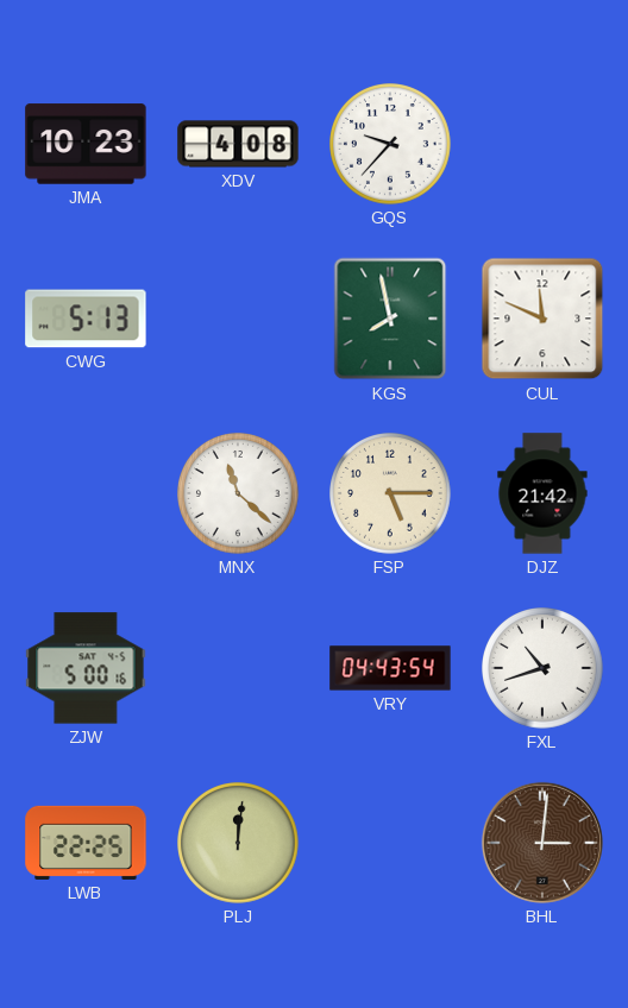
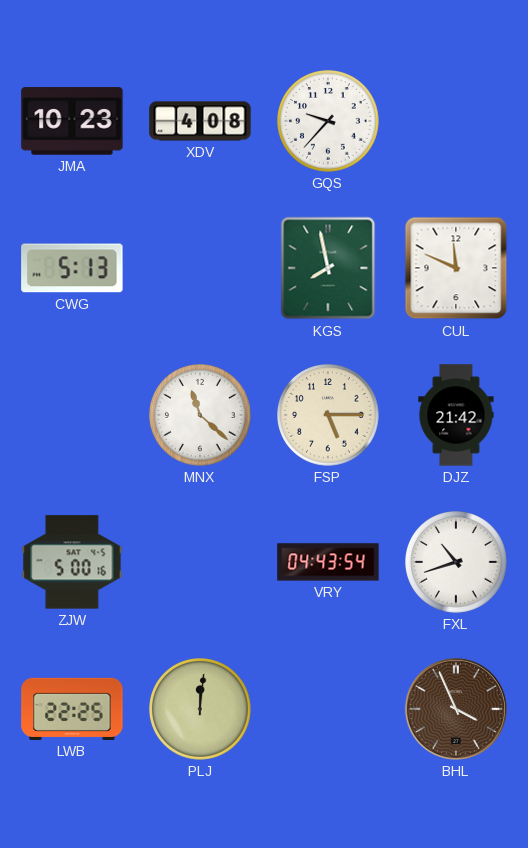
BHL: 3:01 -> 3:56 (456, 709)
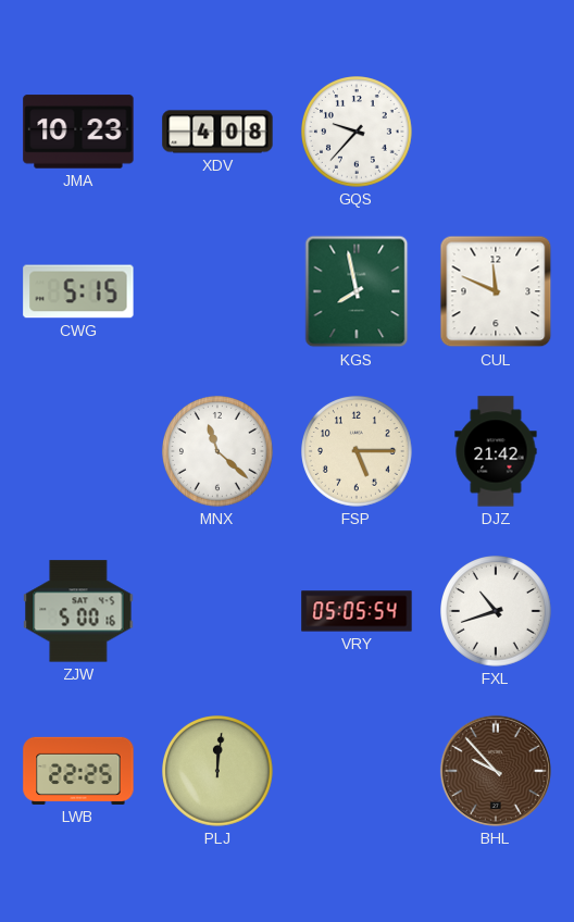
CWG: 5:13 -> 5:15 (78, 291)
VRY: 04:43 -> 05:05 (357, 611)
BHL: 3:56 -> 9:53 (496, 771)
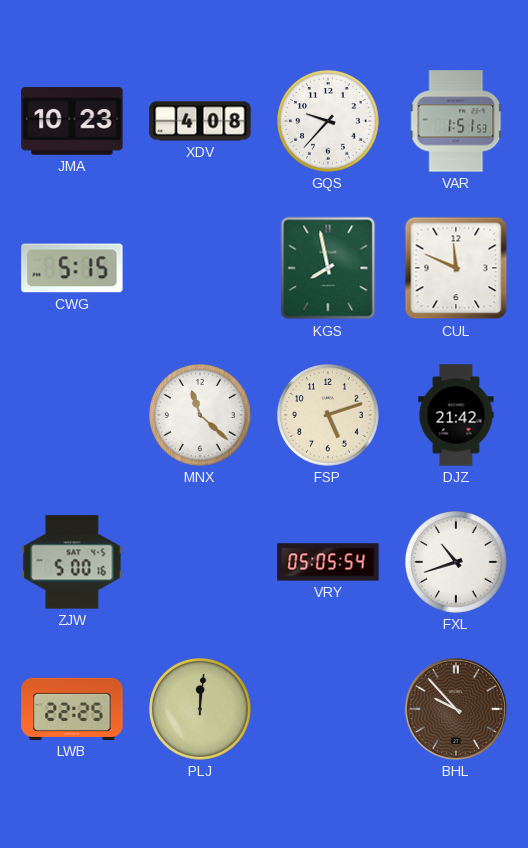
VAR: none -> 1:51 (457, 121)
FSP: 5:15 -> 5:12 (329, 416)
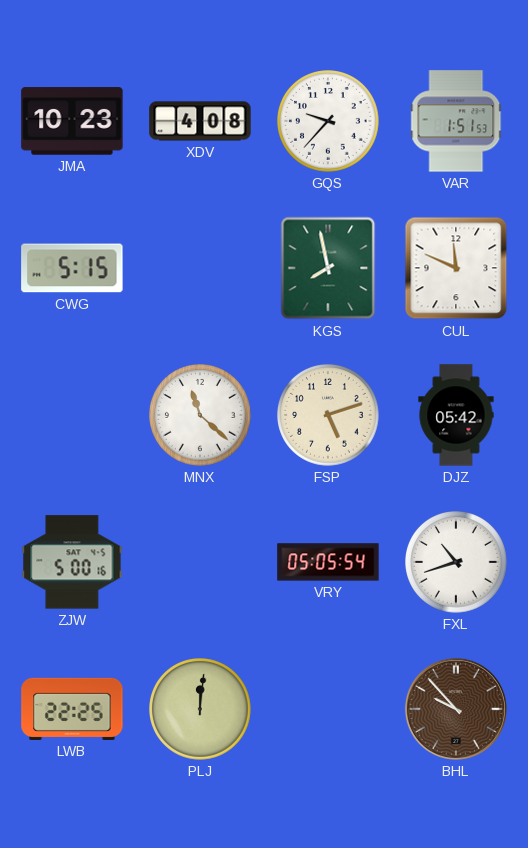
DJZ: 21:42 -> 05:42 (456, 415)
